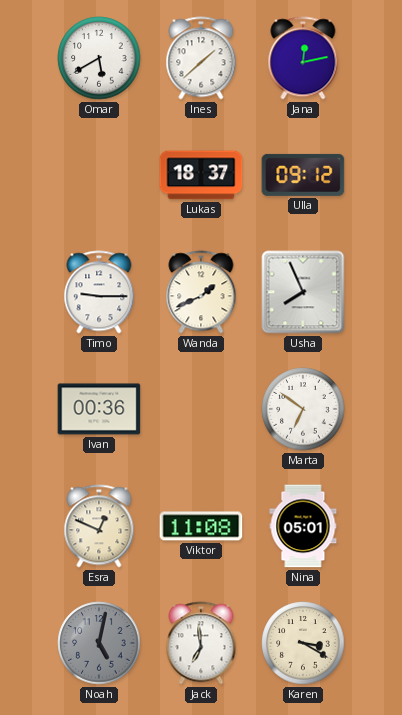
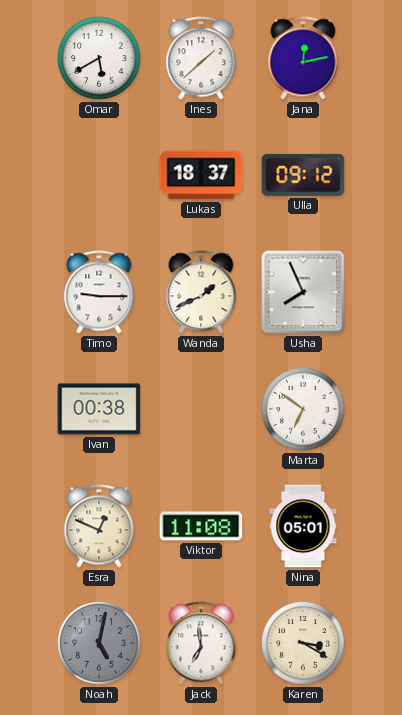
Ivan: 00:36 -> 00:38 (99, 409)
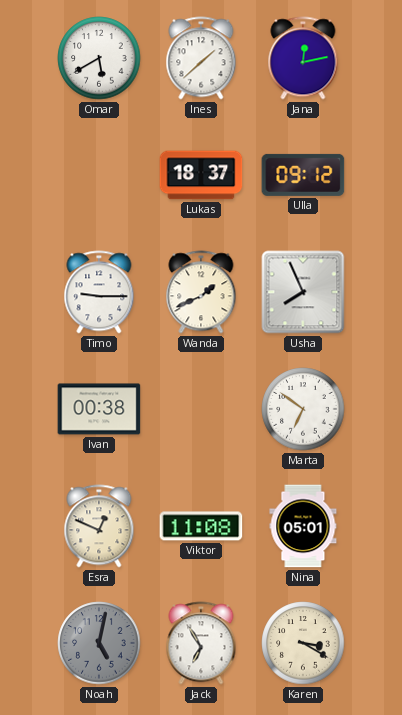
Jack: 6:59 -> 6:55 (201, 643)
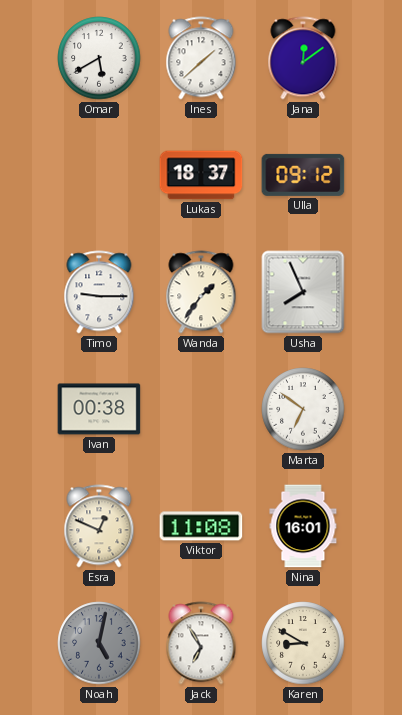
Jana: 12:13 -> 12:09 (303, 58)
Wanda: 1:41 -> 1:36 (201, 292)
Nina: 05:01 -> 16:01 (303, 526)
Karen: 3:20 -> 8:50 (303, 643)
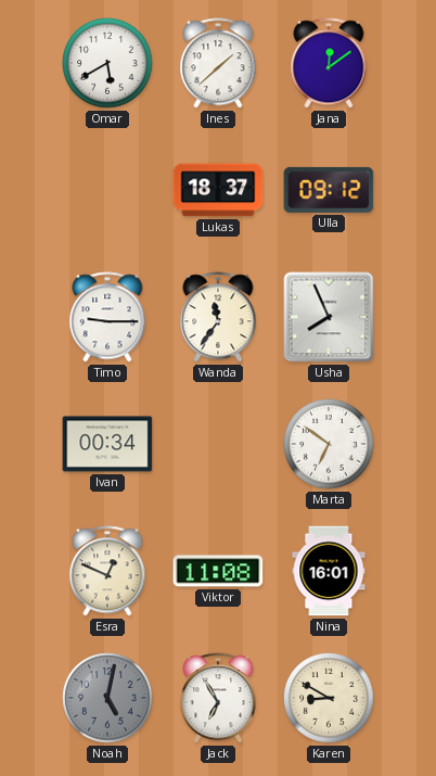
Wanda: 1:36 -> 11:36 (218, 317)
Ivan: 00:38 -> 00:34 (107, 444)
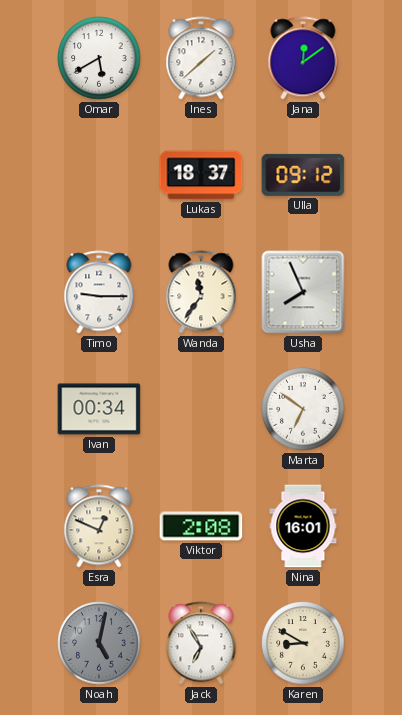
Viktor: 11:08 -> 2:08 (201, 526)
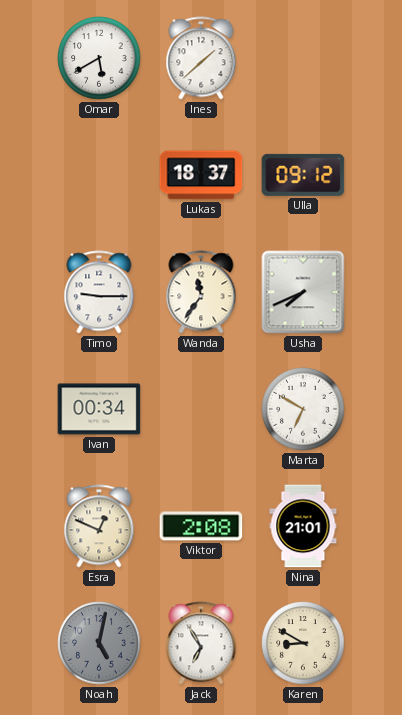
Jana: 12:09 -> none (303, 58)
Usha: 7:56 -> 7:41 (303, 292)
Marta: 6:51 -> 6:50 (303, 409)
Nina: 16:01 -> 21:01 (303, 526)
